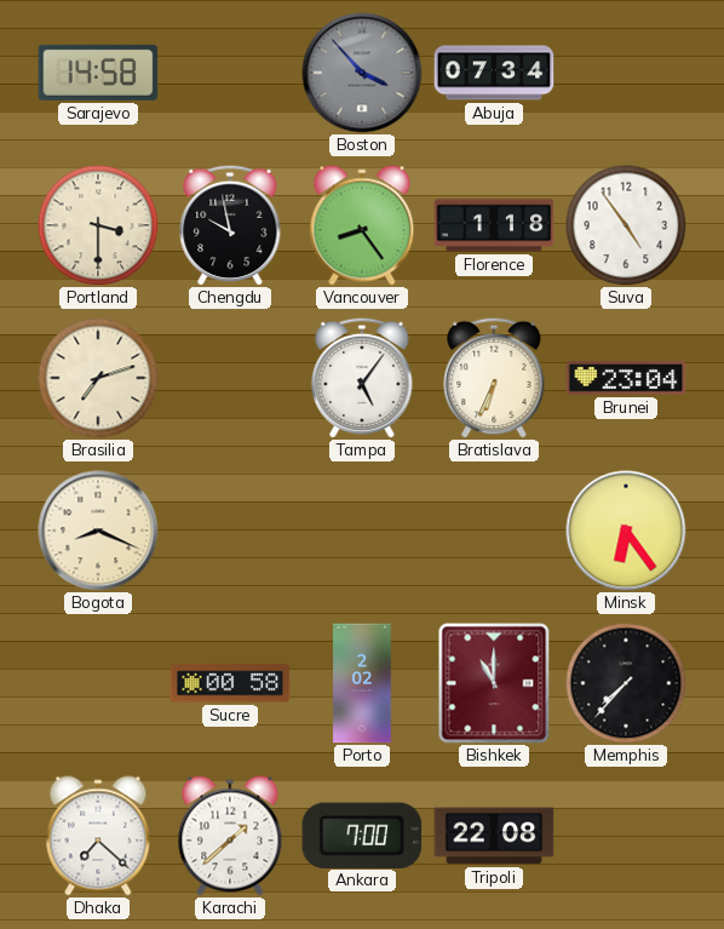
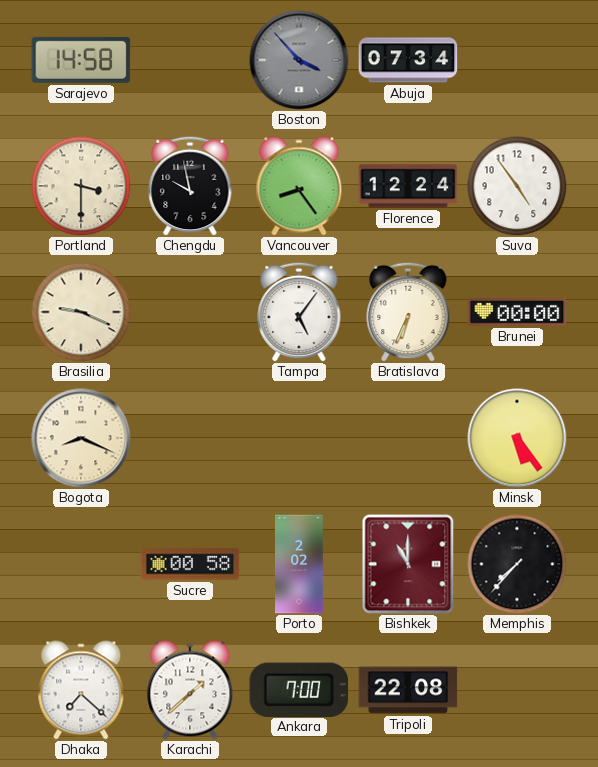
Florence: 1:18 -> 12:24 (408, 186)
Brasilia: 7:12 -> 9:19 (81, 312)
Brunei: 23:04 -> 00:00 (517, 313)
Minsk: 6:24 -> 5:24 (517, 438)
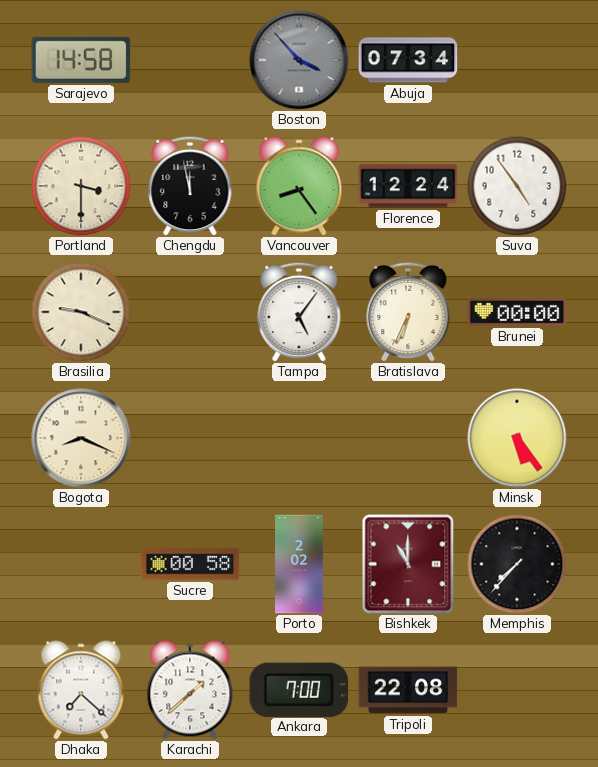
Chengdu: 9:58 -> 11:58 (190, 186)
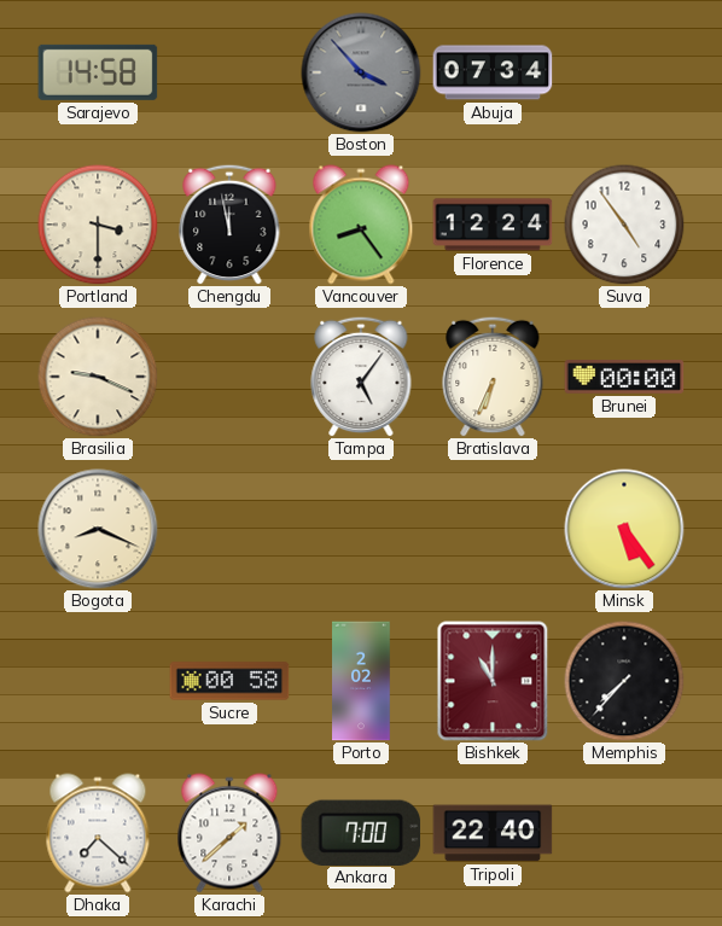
Tripoli: 22:08 -> 22:40 (493, 833)
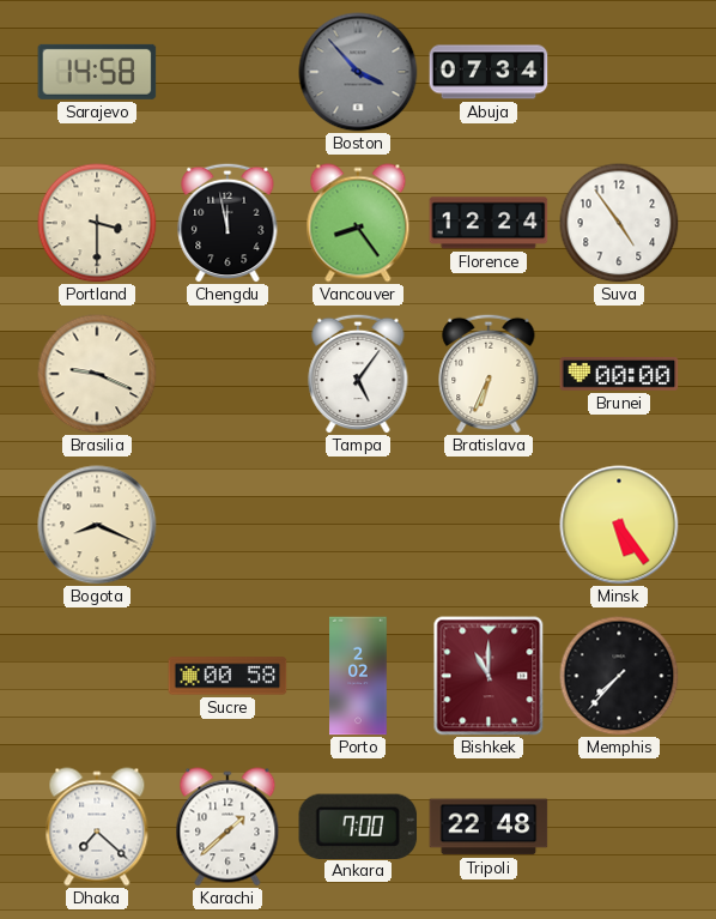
Tripoli: 22:40 -> 22:48 (489, 827)
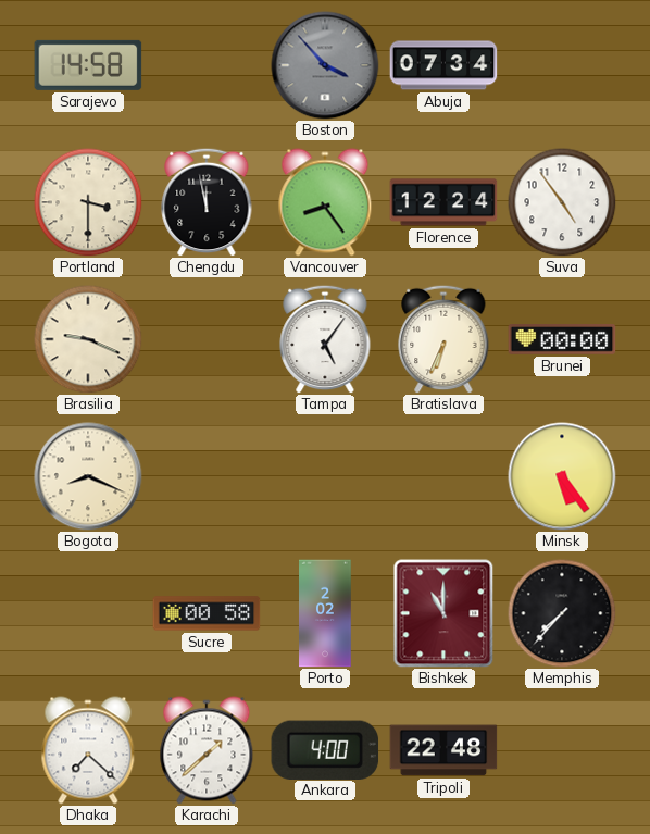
Ankara: 7:00 -> 4:00 (325, 749)
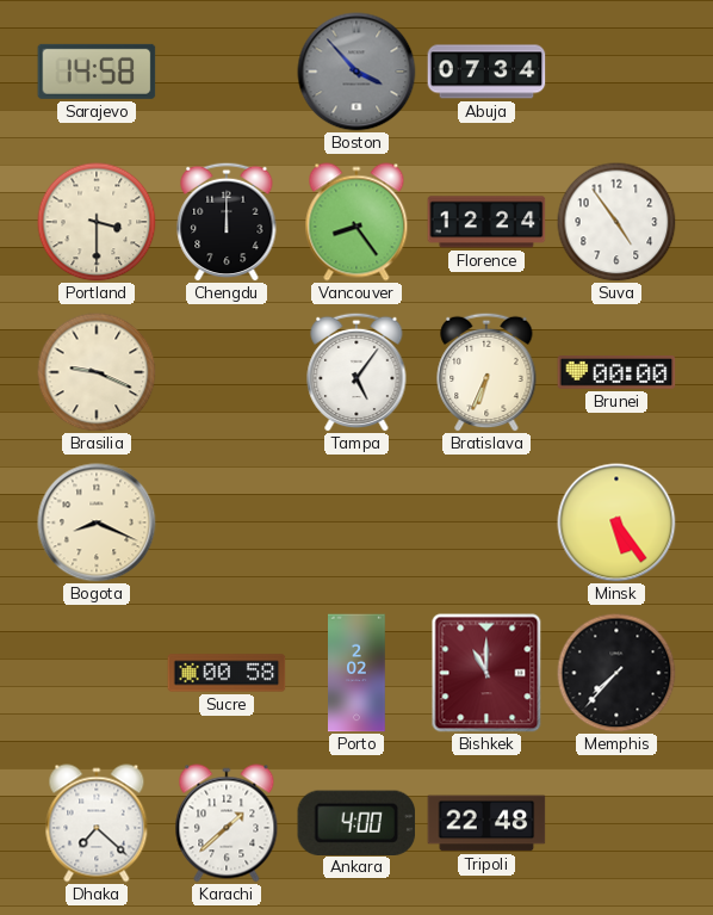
Chengdu: 11:58 -> 12:00 (227, 222)
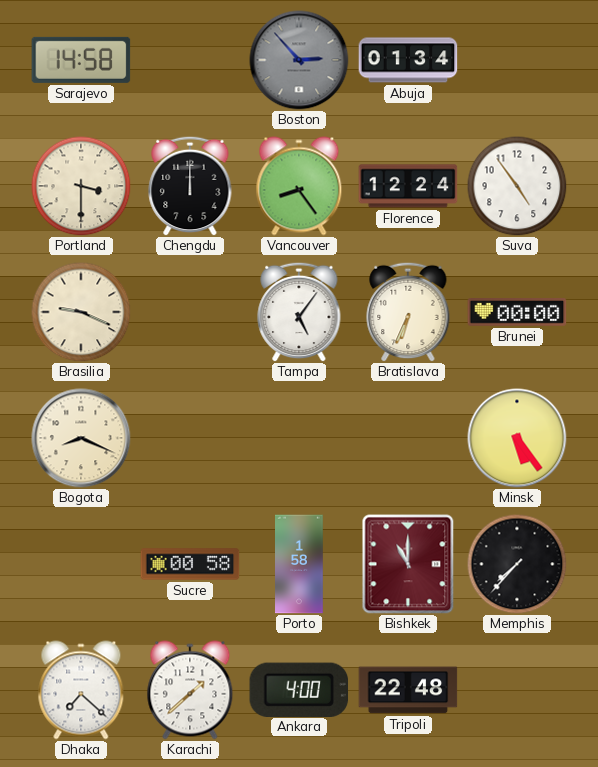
Boston: 3:53 -> 2:53 (299, 60)
Abuja: 07:34 -> 01:34 (408, 60)
Porto: 2:02 -> 1:58 (299, 564)
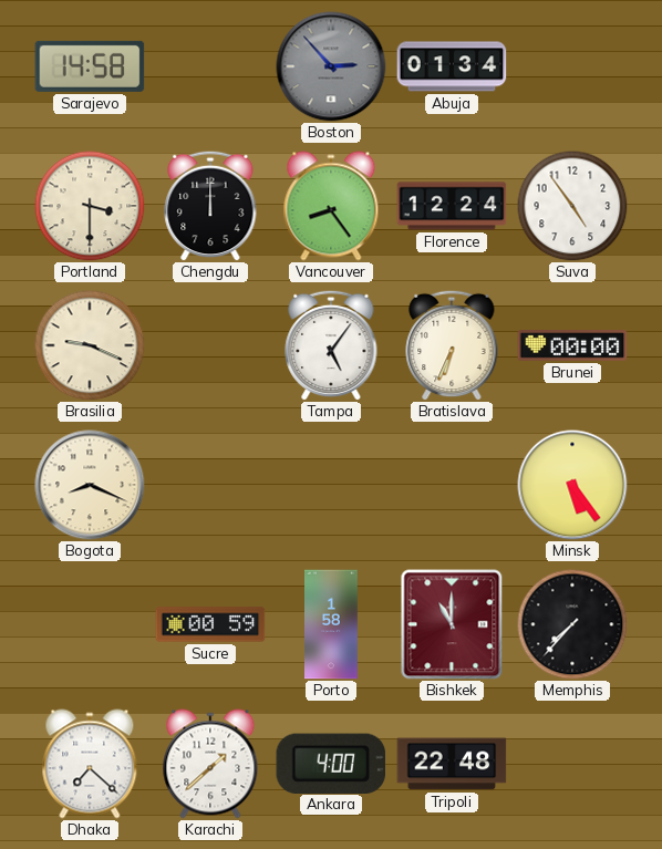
Sucre: 00:58 -> 00:59 (210, 624)
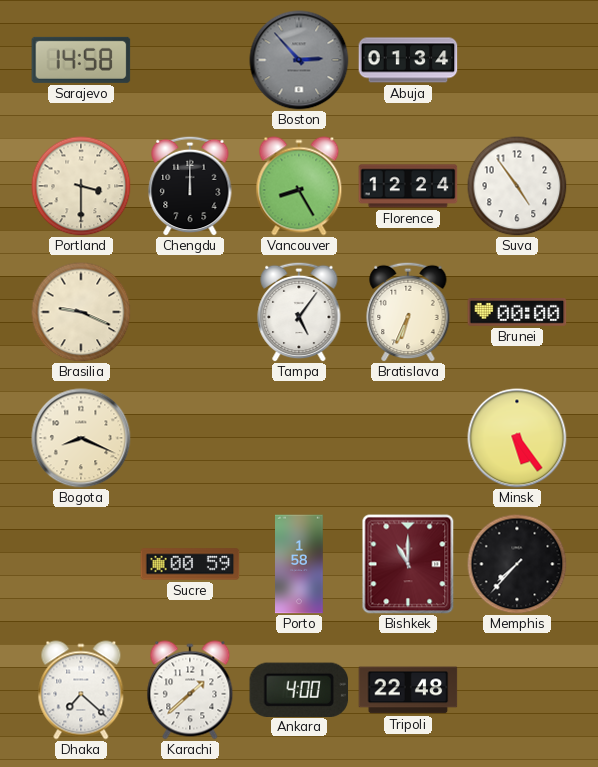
Vancouver: 8:24 -> 8:25 (299, 186)
